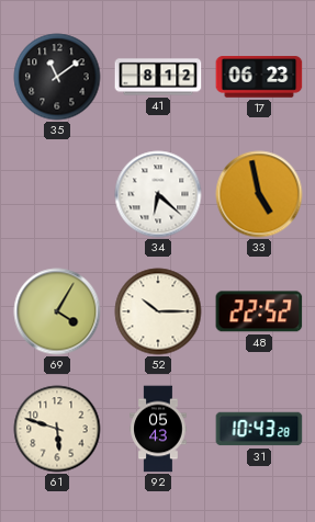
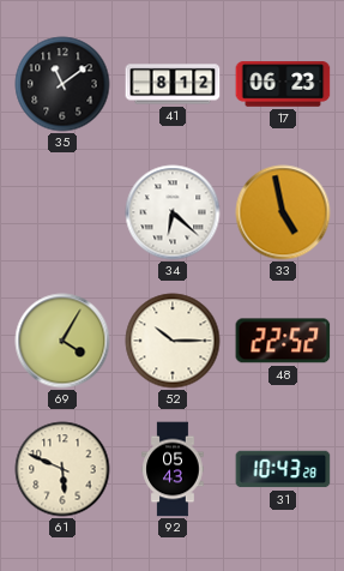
61: 5:48 -> 5:49 (62, 469)
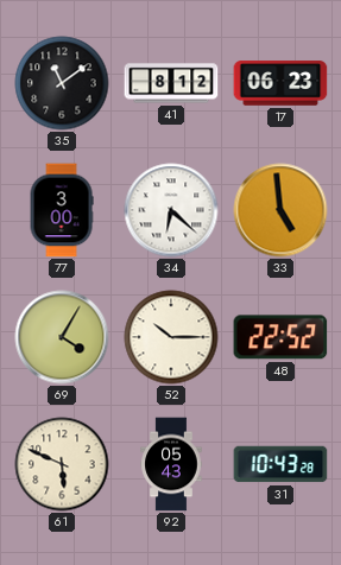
77: none -> 3:00 (62, 210)
33: 4:58 -> 4:59 (280, 210)
